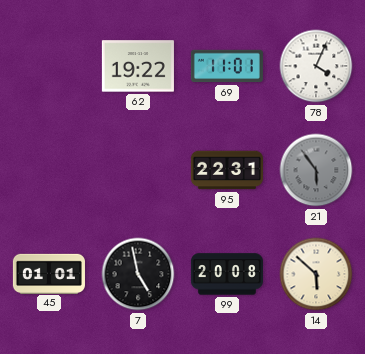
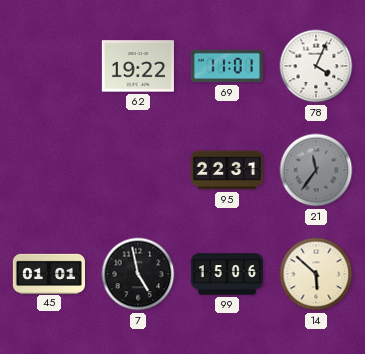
21: 5:54 -> 11:36 (316, 170)
99: 20:08 -> 15:06 (227, 274)
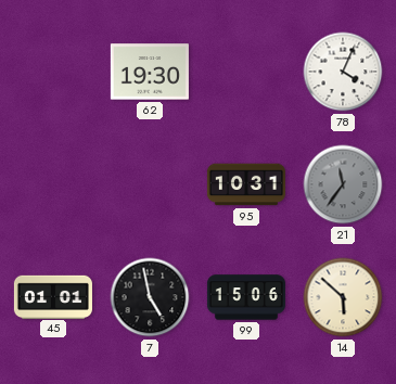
62: 19:22 -> 19:30 (150, 72)
69: 11:01 -> none (227, 66)
95: 22:31 -> 10:31 (246, 184)
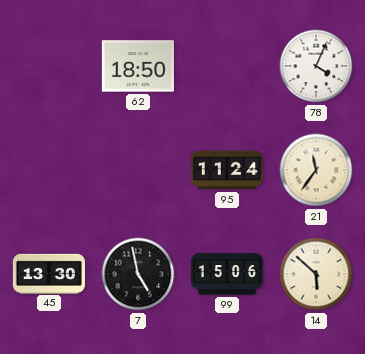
62: 19:30 -> 18:50 (138, 66)
95: 10:31 -> 11:24 (227, 170)
21 dial: grey -> cream (316, 170)
45: 01:01 -> 13:30 (49, 273)
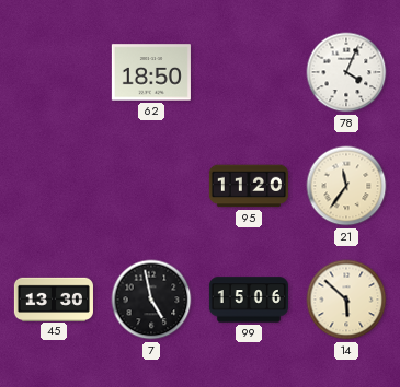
95: 11:24 -> 11:20 (249, 186)
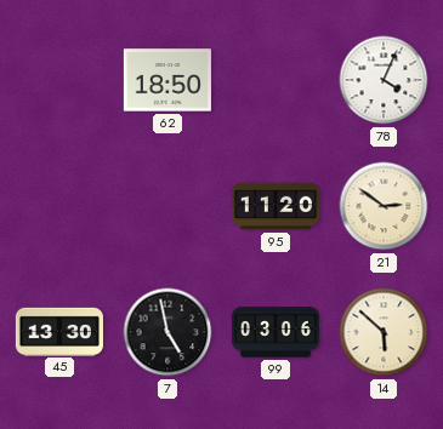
21: 11:36 -> 2:51 (384, 206)
99: 15:06 -> 03:06 (276, 332)
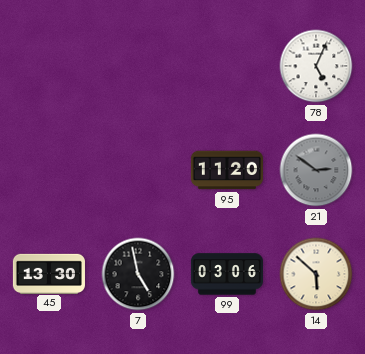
62: 18:50 -> none (167, 80)
78: 4:04 -> 5:04 (316, 66)
21 dial: cream -> grey (316, 170)
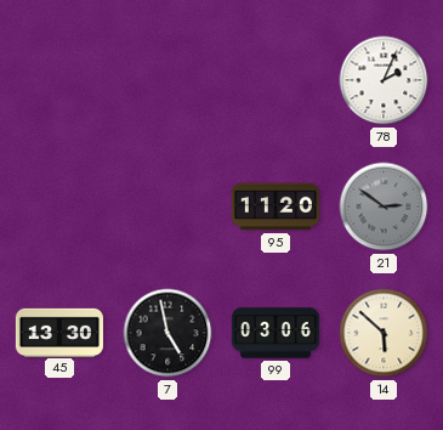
78: 5:04 -> 2:04 (384, 80)
